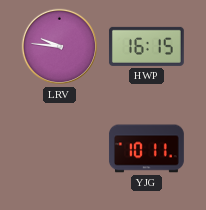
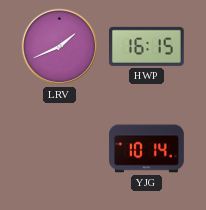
LRV: 9:46 -> 1:41 (60, 47)
YJG: 10:11 -> 10:14 (146, 149)
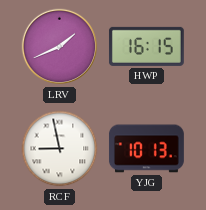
RCF: none -> 8:58 (60, 149)
YJG: 10:14 -> 10:13 (146, 149)
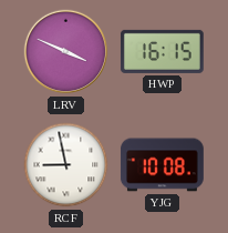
LRV: 1:41 -> 3:49 (66, 52)
YJG: 10:13 -> 10:08 (162, 165)
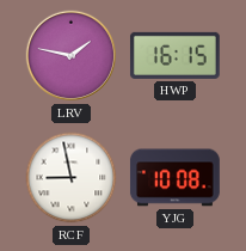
LRV: 3:49 -> 1:47 (72, 56)
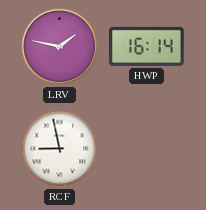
HWP: 16:15 -> 16:14 (146, 46)
YJG: 10:08 -> none (174, 178)
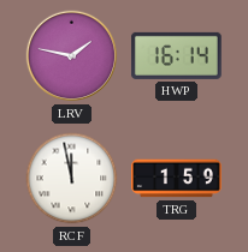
RCF: 8:58 -> 11:58 (72, 179)
TRG: none -> 1:59 (177, 179)
